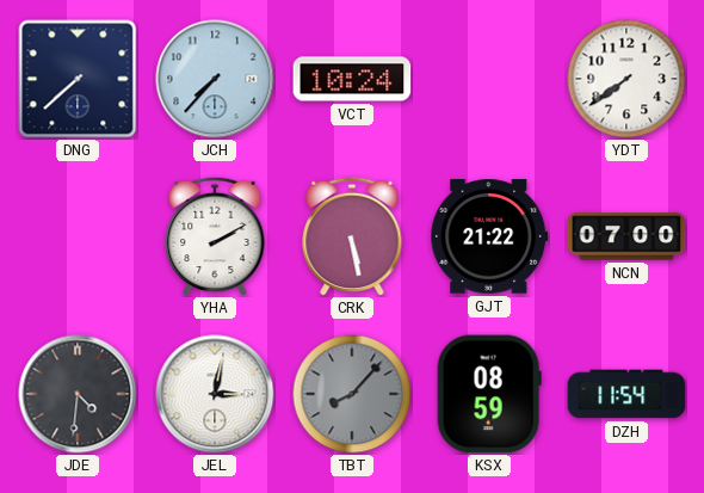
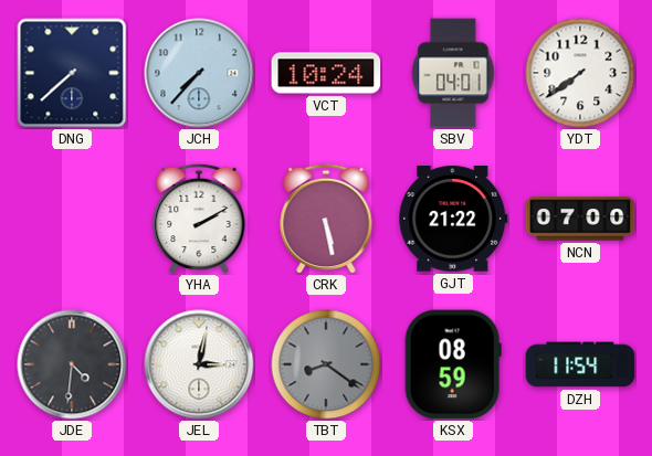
SBV: none -> 04:01 (453, 73)
TBT: 8:07 -> 8:21 (326, 364)
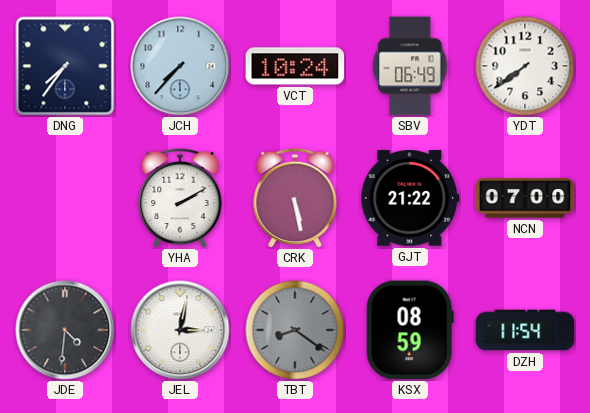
DNG: 7:38 -> 7:36 (65, 66)
SBV: 04:01 -> 06:49 (410, 66)
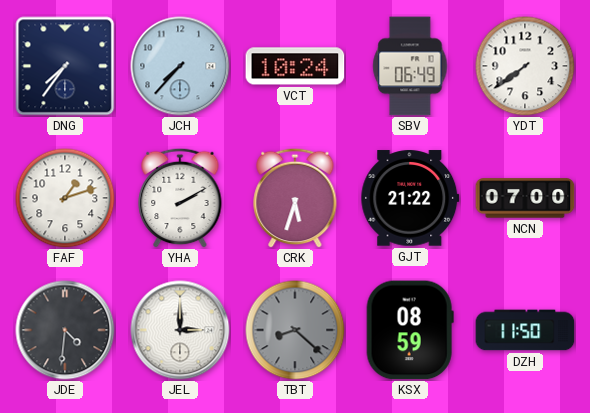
FAF: none -> 1:12 (65, 198)
CRK: 5:28 -> 5:33 (295, 198)
JEL: 3:02 -> 3:00 (180, 330)
TBT: 8:21 -> 8:22 (295, 330)
DZH: 11:54 -> 11:50 (525, 330)
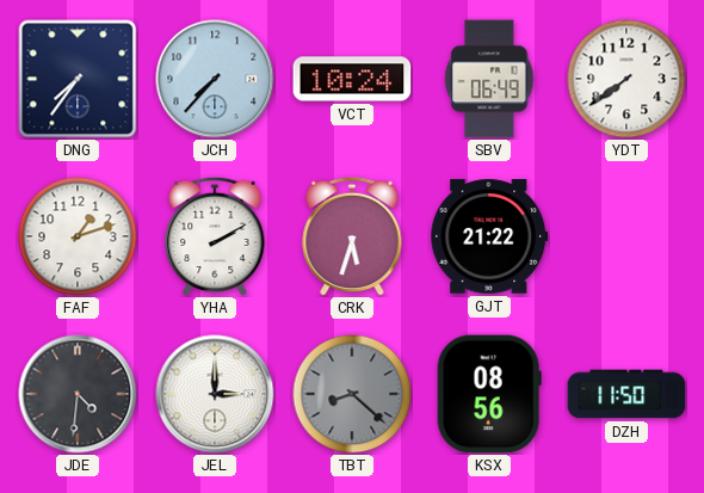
NCN: 07:00 -> none (525, 198)
KSX: 08:59 -> 08:56 (489, 394)
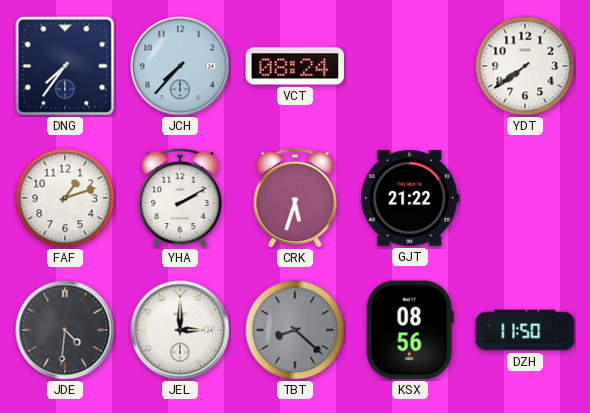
VCT: 10:24 -> 08:24 (295, 66)
SBV: 06:49 -> none (489, 79)
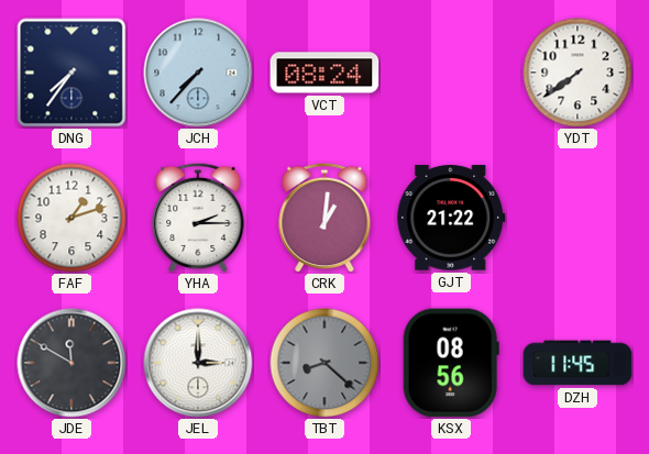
YHA: 2:10 -> 2:15 (198, 218)
CRK: 5:33 -> 1:01 (324, 218)
JDE: 4:31 -> 11:50 (71, 363)
DZH: 11:50 -> 11:45 (577, 363)
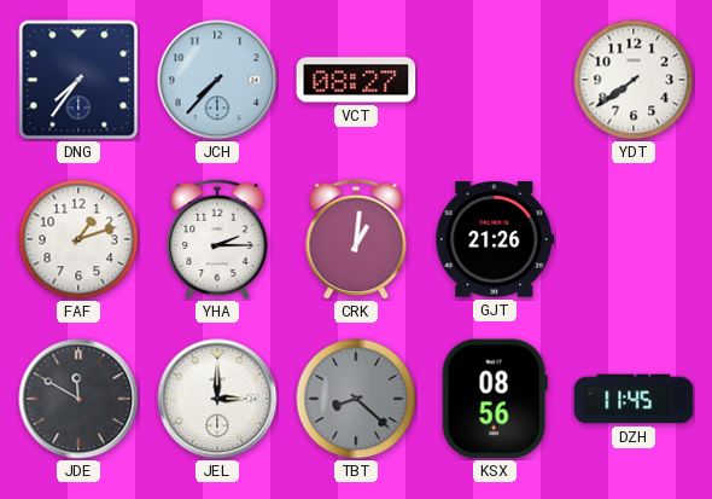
VCT: 08:24 -> 08:27 (356, 80)
GJT: 21:22 -> 21:26 (495, 239)
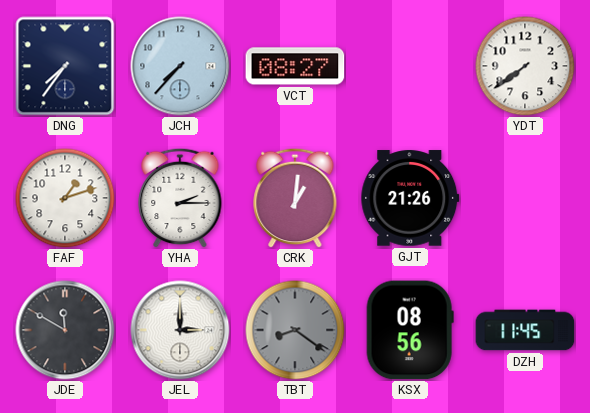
TBT: 8:22 -> 8:21 (295, 330)
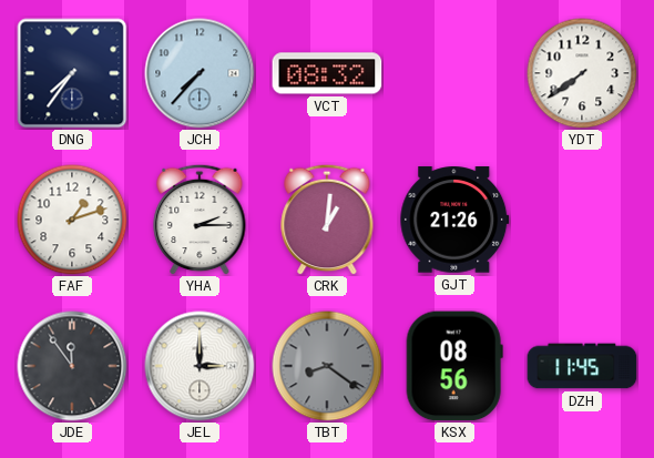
VCT: 08:27 -> 08:32 (327, 73)
JDE: 11:50 -> 11:54 (72, 366)
